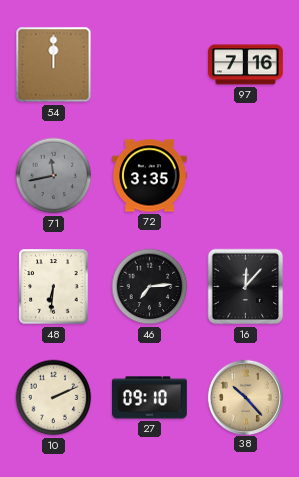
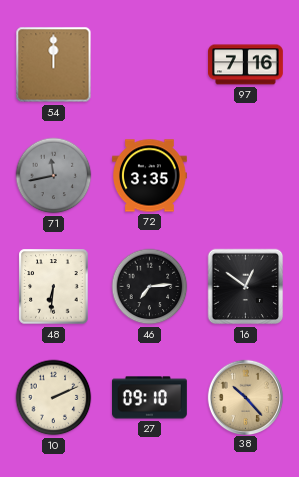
16: 12:07 -> 12:51 (246, 287)
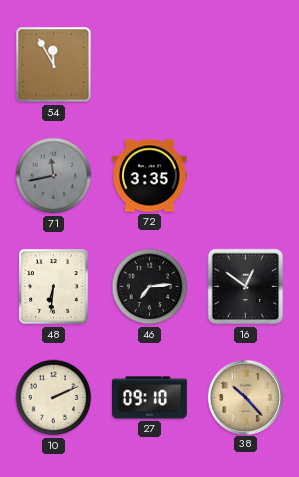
54: 12:00 -> 11:55 (54, 65)
97: 7:16 -> none (246, 65)
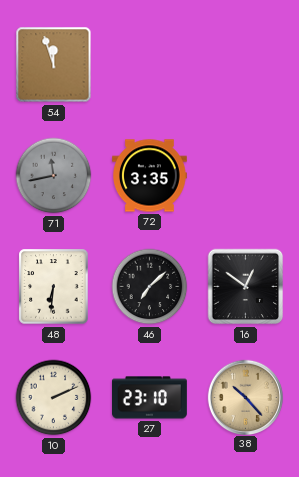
54: 11:55 -> 11:57 (54, 65)
46: 7:14 -> 7:08 (150, 287)
27: 09:10 -> 23:10 (150, 398)
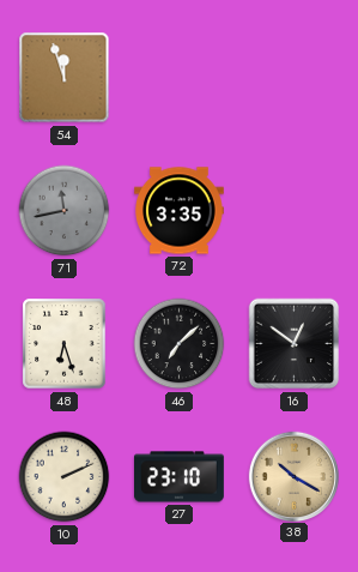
48: 6:31 -> 6:27 (65, 344)
38: 10:23 -> 10:20 (293, 476)
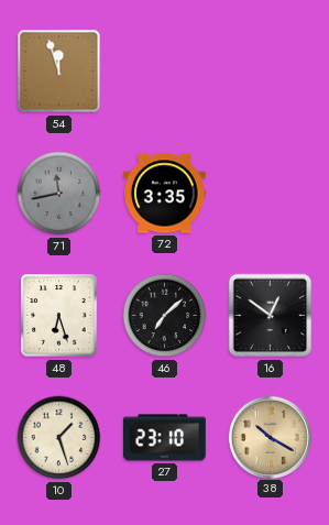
10: 2:11 -> 1:27 (59, 438)
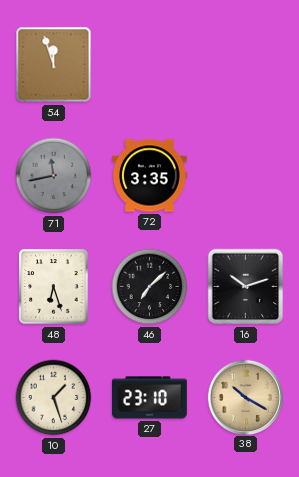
16: 12:51 -> 10:12 (246, 287)
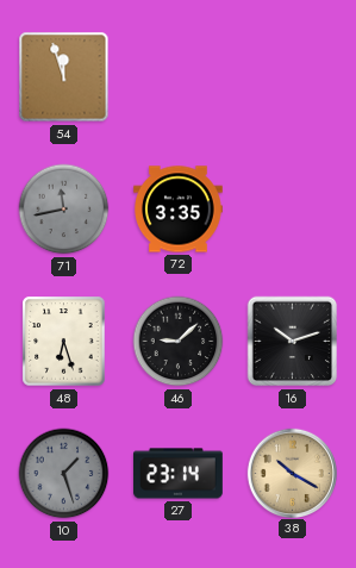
46: 7:08 -> 9:08 (179, 342)
10 dial: cream -> grey (64, 474)
27: 23:10 -> 23:14 (179, 474)
